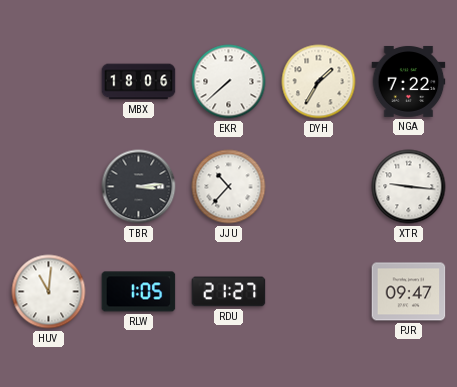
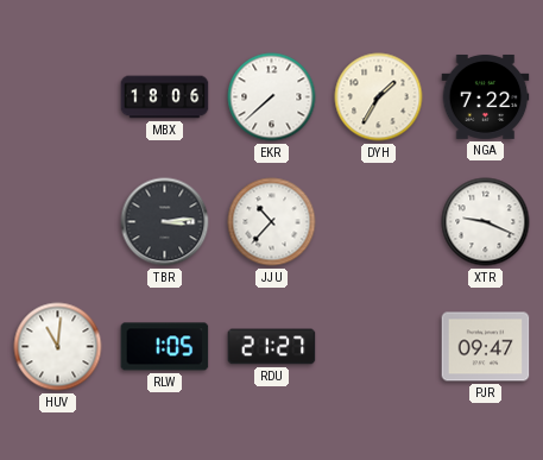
XTR: 9:16 -> 9:19 (486, 222)
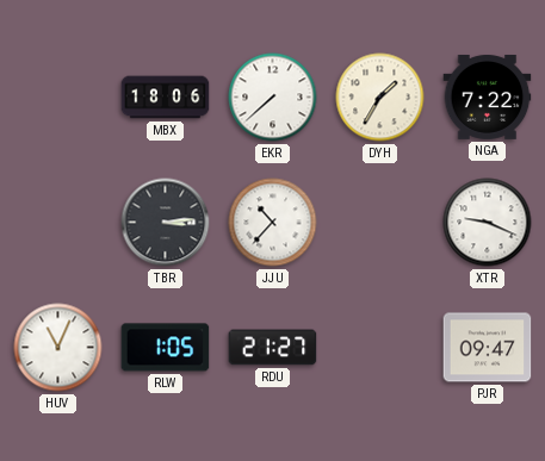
HUV: 11:01 -> 11:04 (58, 348)
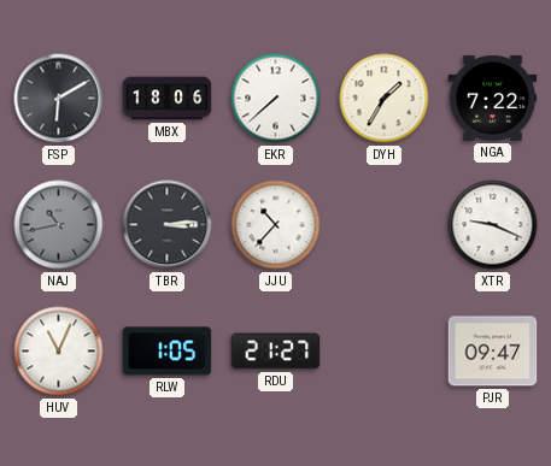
FSP: none -> 6:10 (59, 99)
NAJ: none -> 10:43 (59, 225)
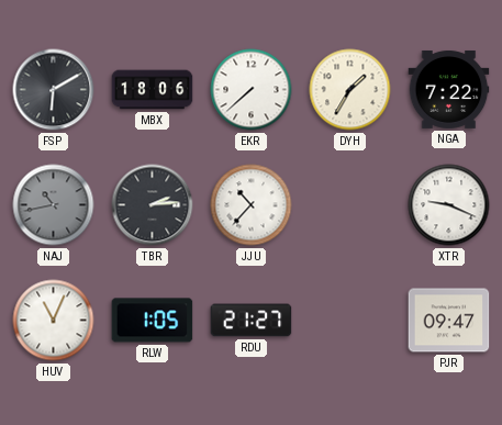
TBR: 3:14 -> 2:14 (153, 205)
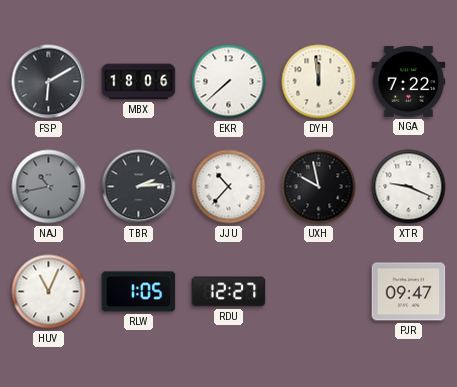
DYH: 1:35 -> 11:59 (319, 82)
UXH: none -> 9:58 (319, 187)
RDU: 21:27 -> 12:27 (229, 292)
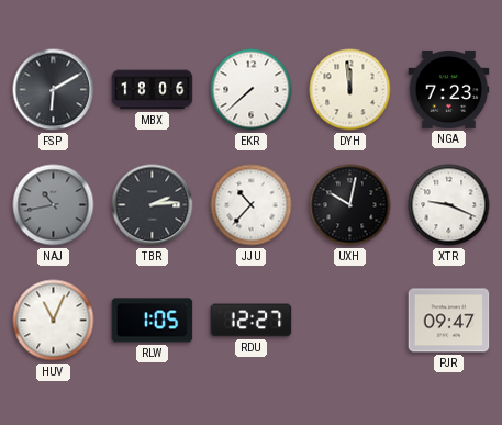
NGA: 7:22 -> 7:23 (449, 89)
UXH: 9:58 -> 10:02 (350, 205)
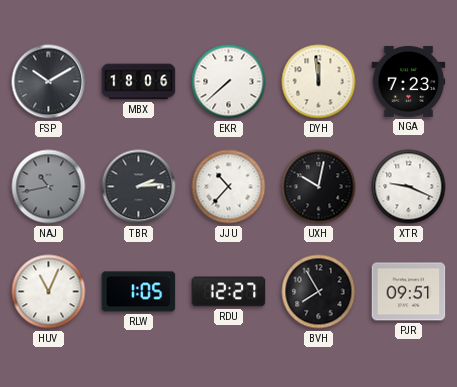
FSP: 6:10 -> 10:10 (49, 82)
BVH: none -> 7:55 (319, 292)
PJR: 09:47 -> 09:51 (409, 292)
